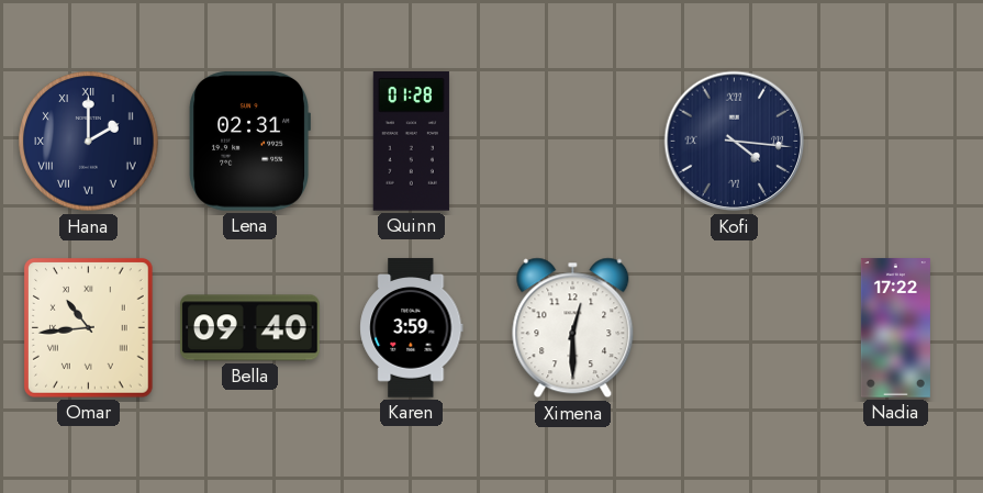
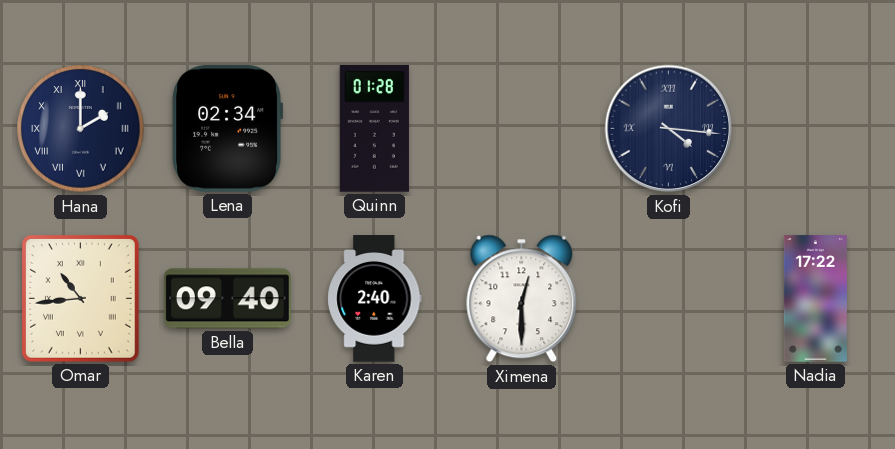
Lena: 02:31 -> 02:34 (227, 129)
Karen: 3:59 -> 2:40 (375, 299)
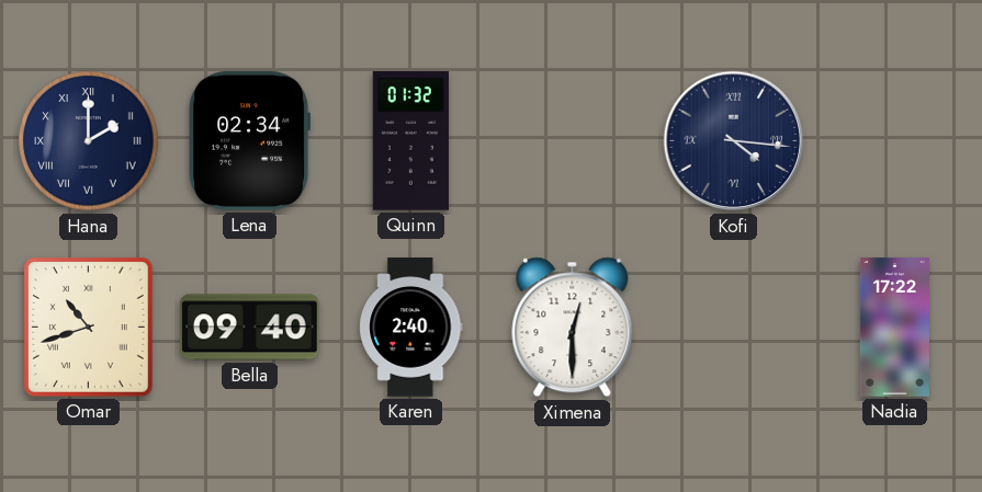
Quinn: 01:28 -> 01:32 (410, 141)
Omar: 10:44 -> 10:42 (88, 327)
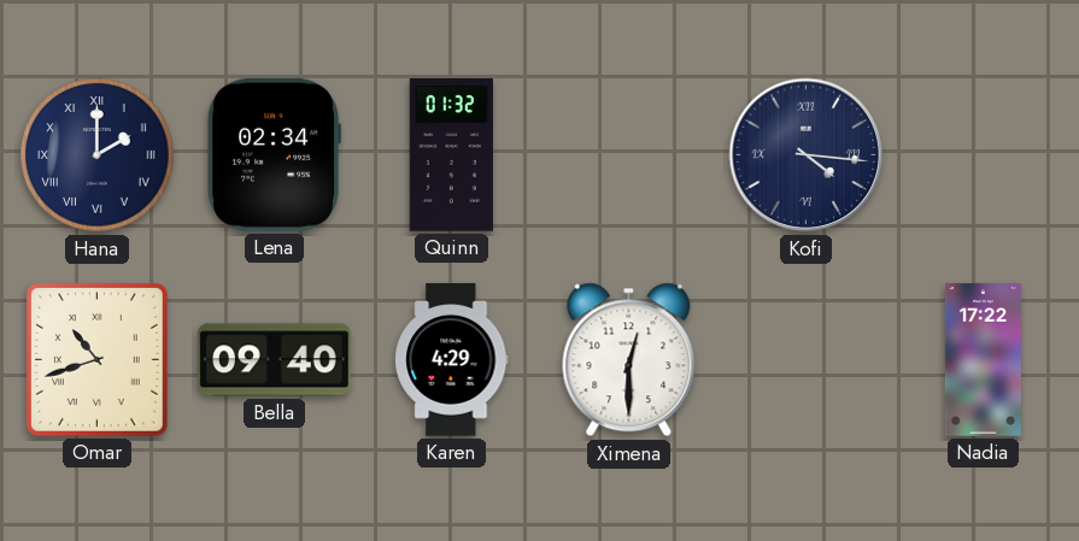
Karen: 2:40 -> 4:29 (452, 360)
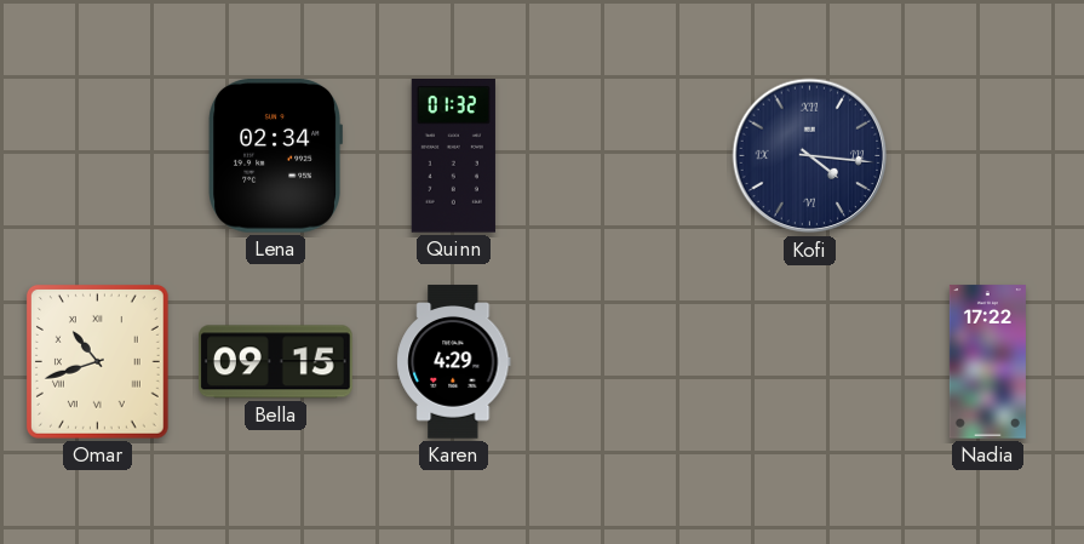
Hana: 2:00 -> none (98, 155)
Bella: 09:40 -> 09:15 (276, 362)
Ximena: 12:30 -> none (629, 360)
